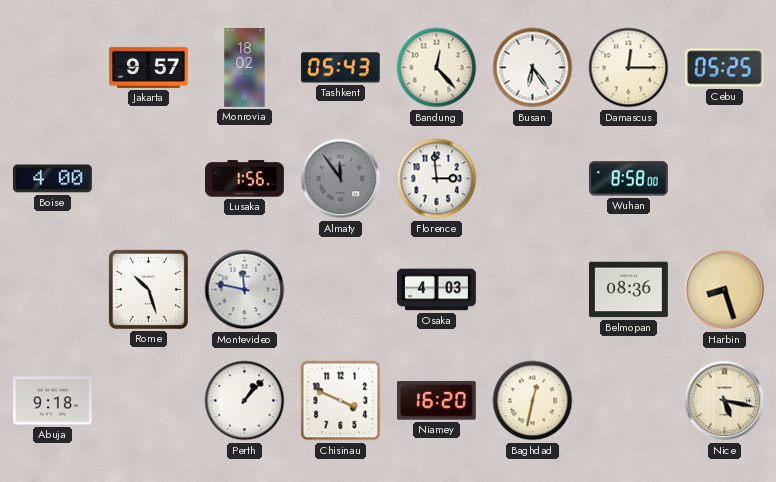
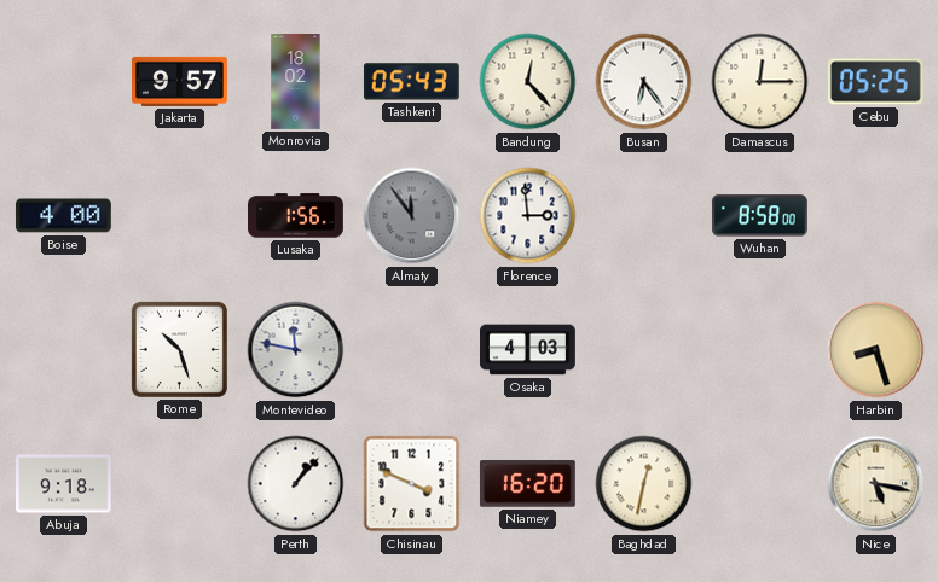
Belmopan: 08:36 -> none (629, 290)
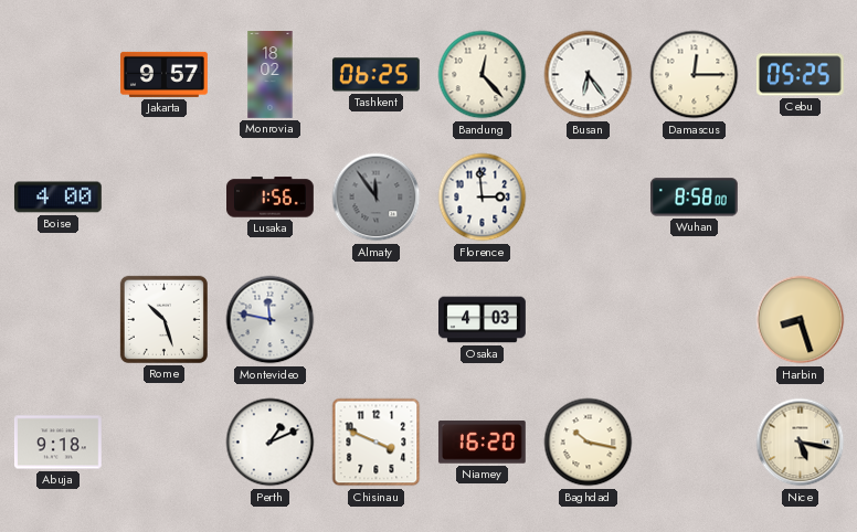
Tashkent: 05:43 -> 06:25 (375, 75)
Perth: 1:07 -> 1:11 (271, 443)
Baghdad: 12:32 -> 10:17 (589, 443)
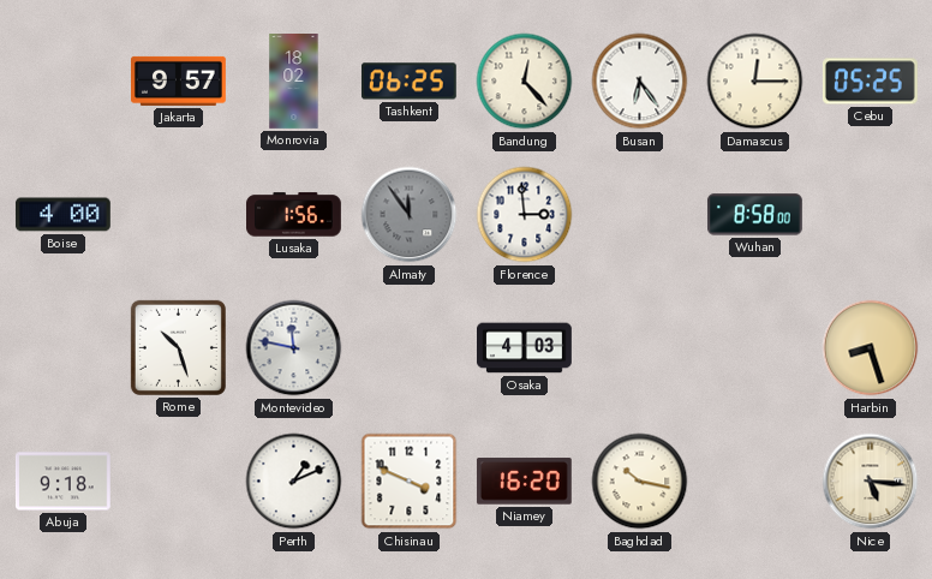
Nice: 5:17 -> 5:16 (871, 482)
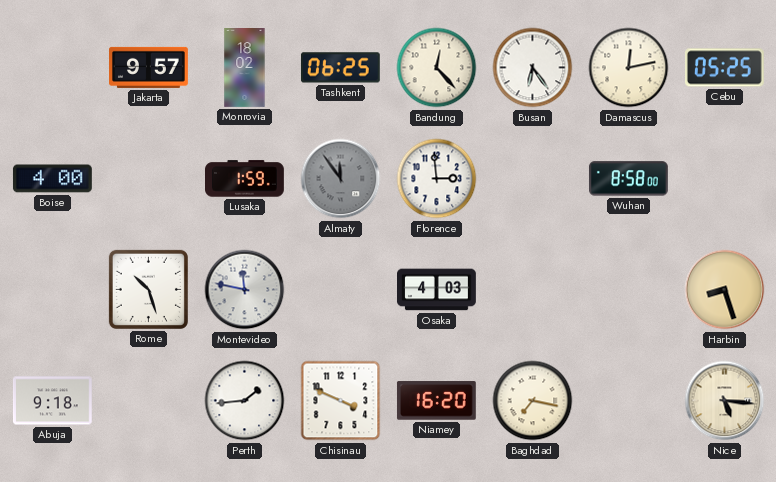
Damascus: 12:15 -> 12:13 (629, 68)
Lusaka: 1:56 -> 1:59 (245, 179)
Perth: 1:11 -> 1:44 (245, 401)
Baghdad: 10:17 -> 7:17 (533, 401)
